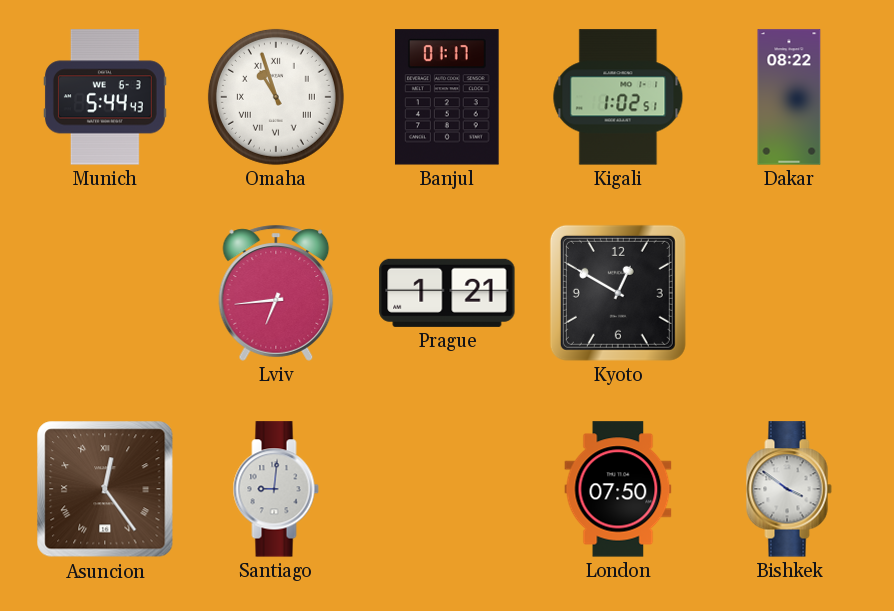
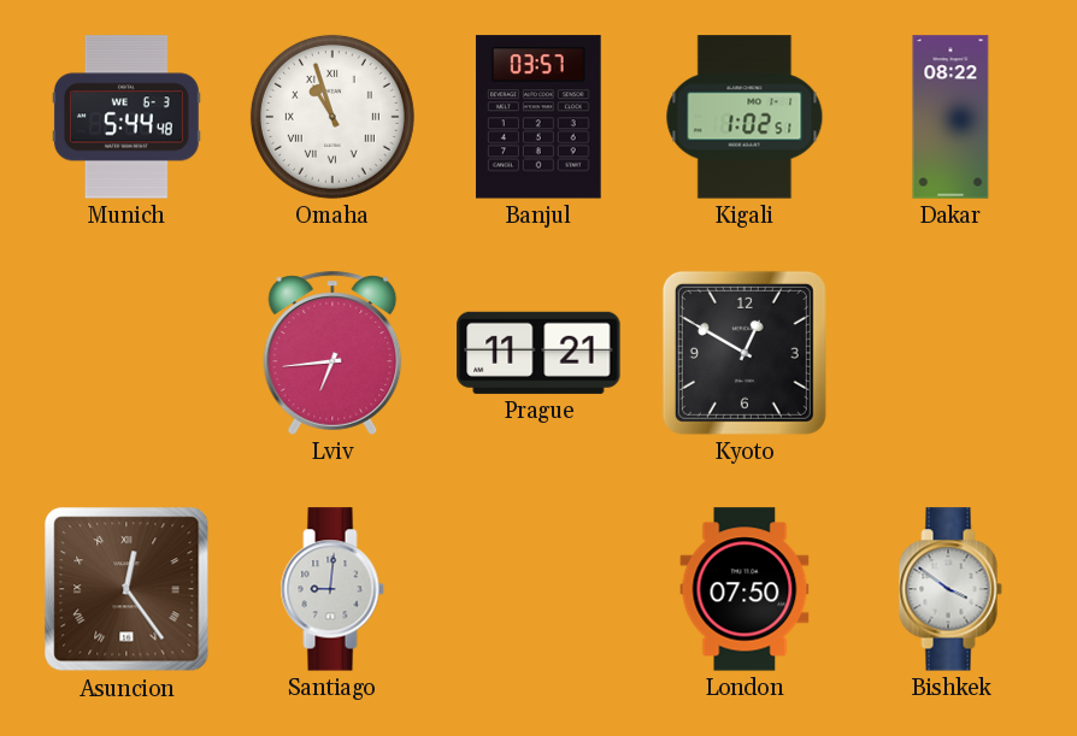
Munich: 5:44:43 -> 5:44:48 (126, 117)
Banjul: 01:17 -> 03:57 (538, 117)
Prague: 1:21 -> 11:21 (538, 353)
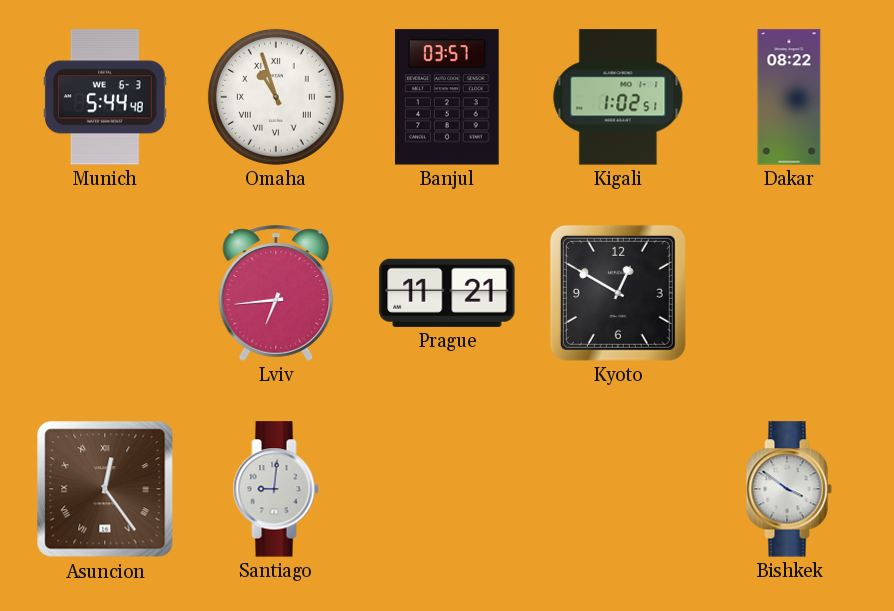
London: 07:50 -> none (745, 589)
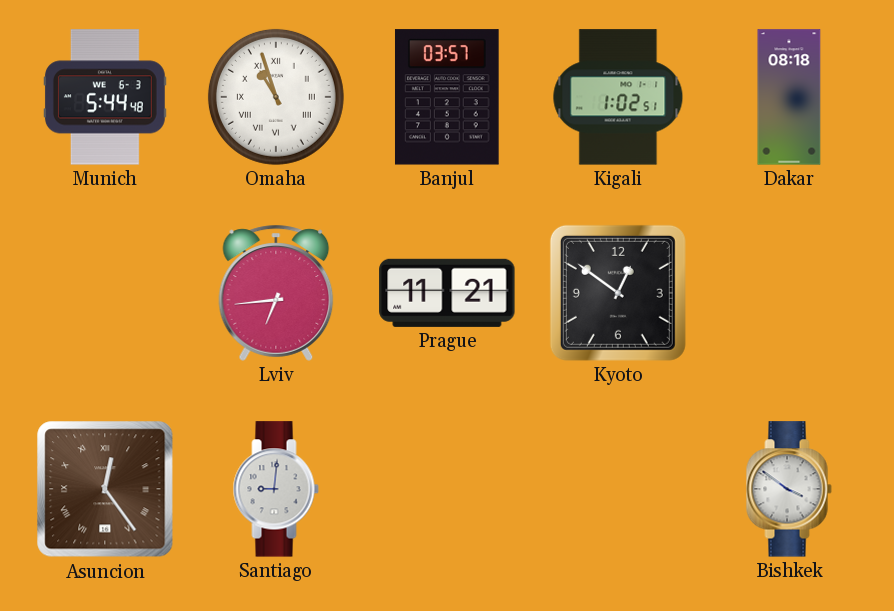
Dakar: 08:22 -> 08:18 (789, 97)
Kyoto: 12:50 -> 12:51 (618, 293)
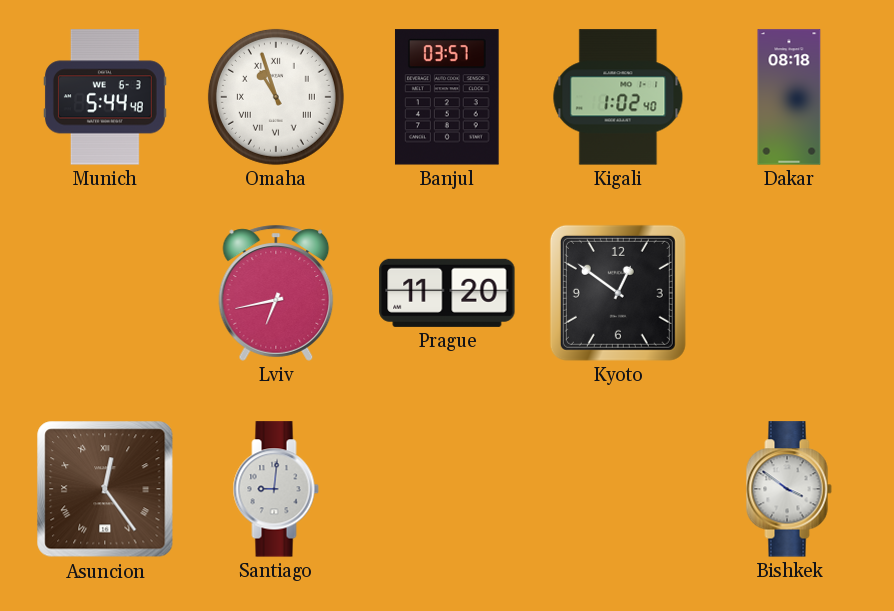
Kigali: 1:02:51 -> 1:02:40 (618, 97)
Lviv: 6:44 -> 6:43 (276, 293)
Prague: 11:21 -> 11:20 (447, 293)
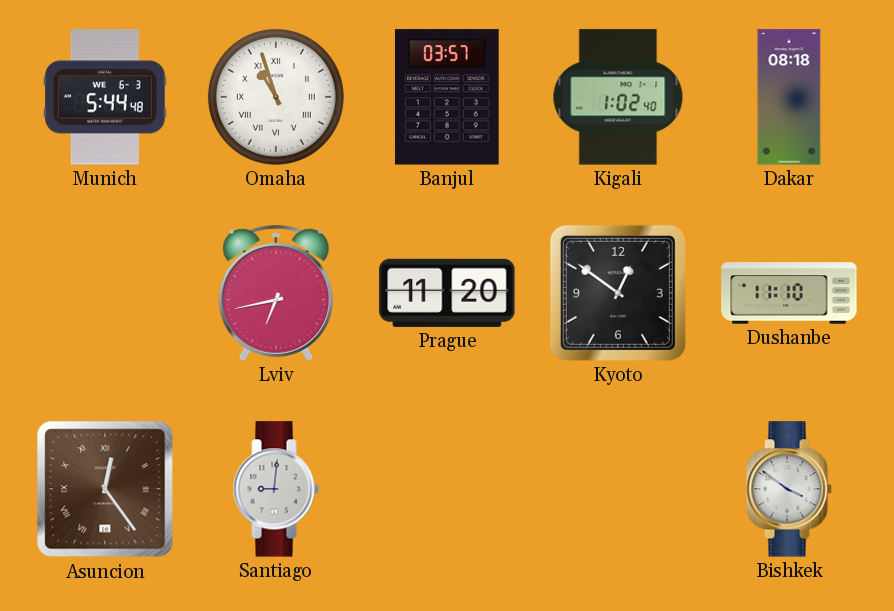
Dushanbe: none -> 11:10 (789, 293)
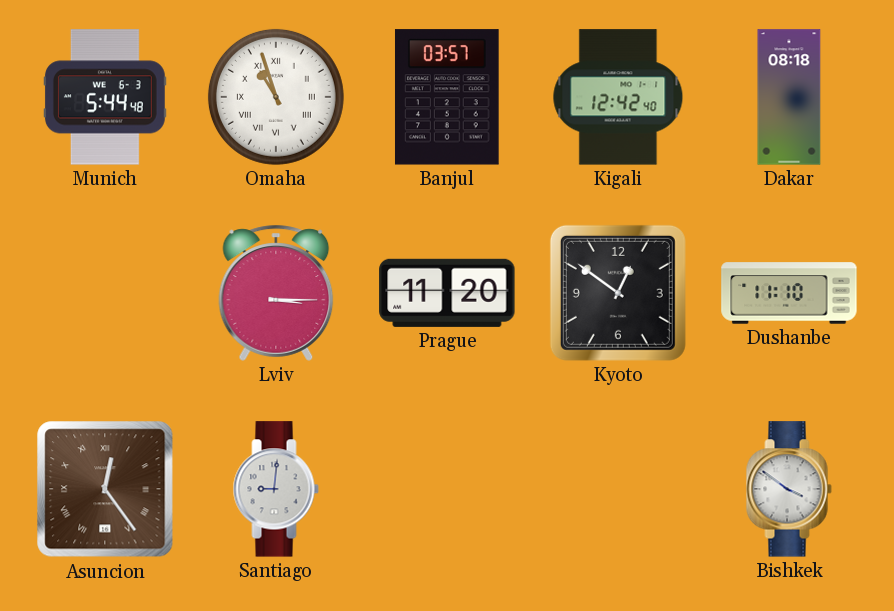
Kigali: 1:02 -> 12:42 (618, 97)
Lviv: 6:43 -> 3:15 (276, 293)
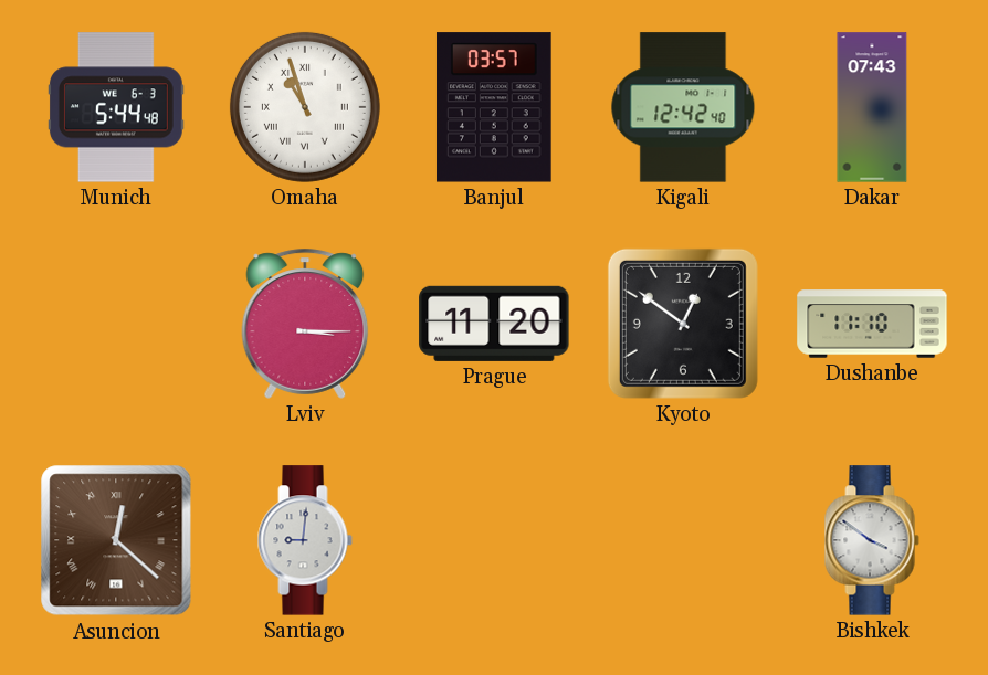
Dakar: 08:18 -> 07:43 (872, 107)
Asuncion: 12:24 -> 12:22 (116, 540)
